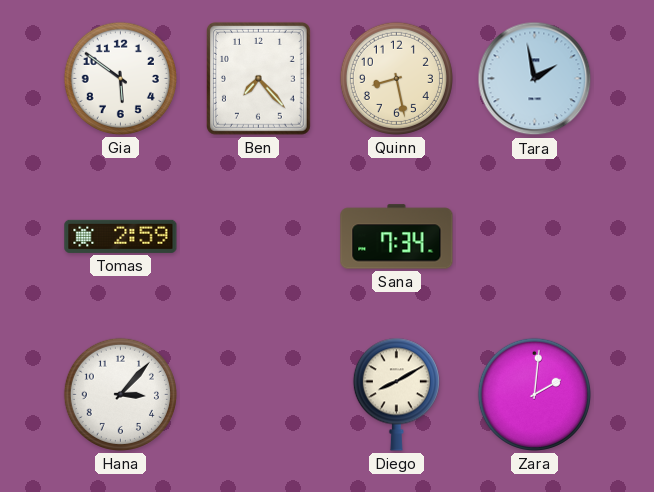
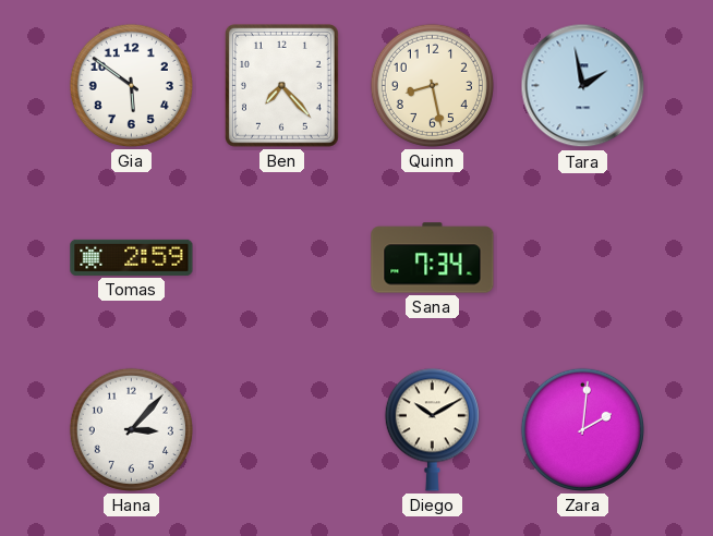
Diego: 8:10 -> 10:10 (432, 429)
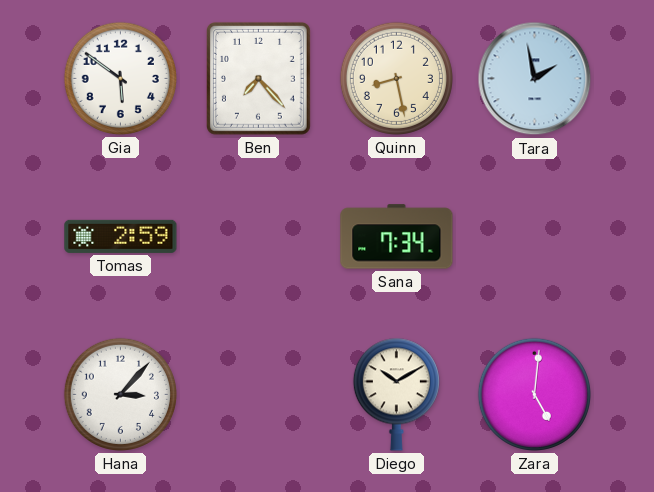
Zara: 2:01 -> 5:01 (534, 394)
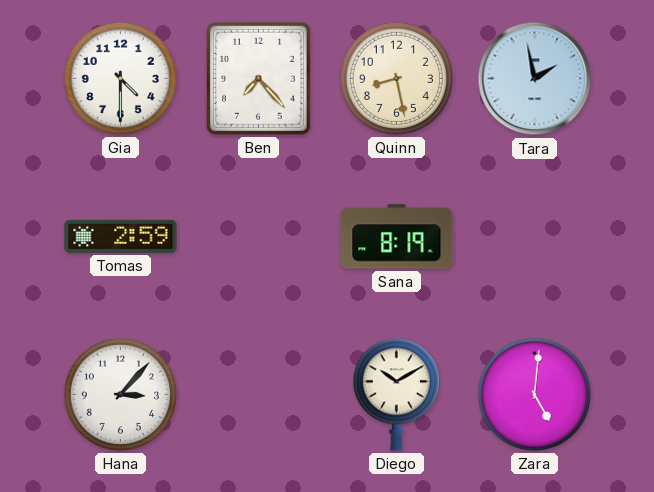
Gia: 5:51 -> 4:30 (120, 78)
Sana: 7:34 -> 8:19 (397, 237)
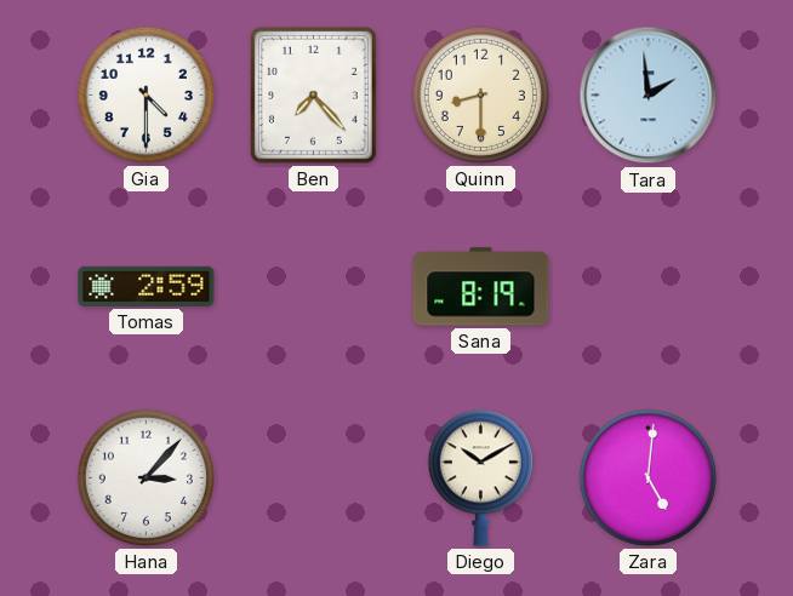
Quinn: 8:28 -> 8:30 (480, 94)
Tara: 1:58 -> 1:59 (649, 96)
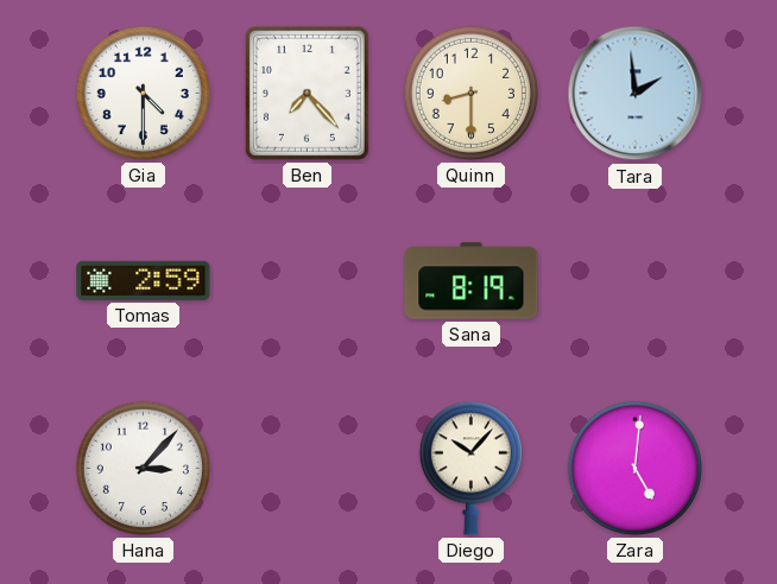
Diego: 10:10 -> 10:07 (470, 468)
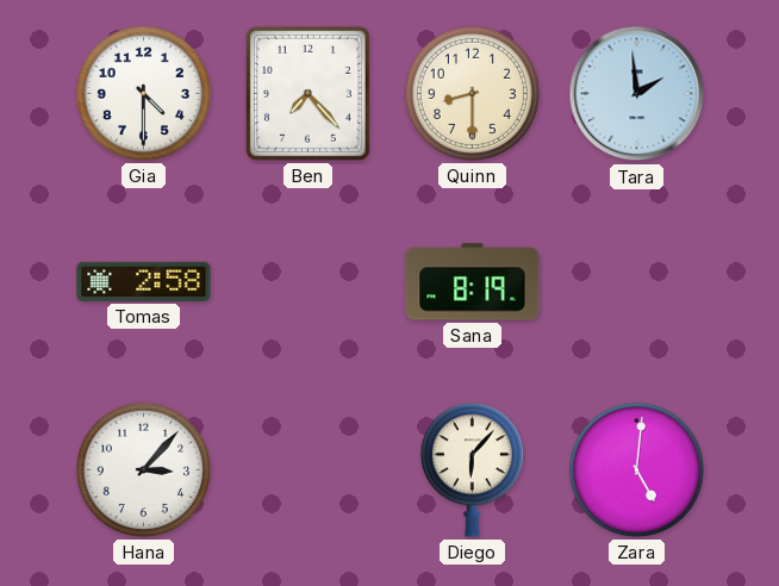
Tomas: 2:59 -> 2:58 (144, 281)
Diego: 10:07 -> 6:07 (472, 469)
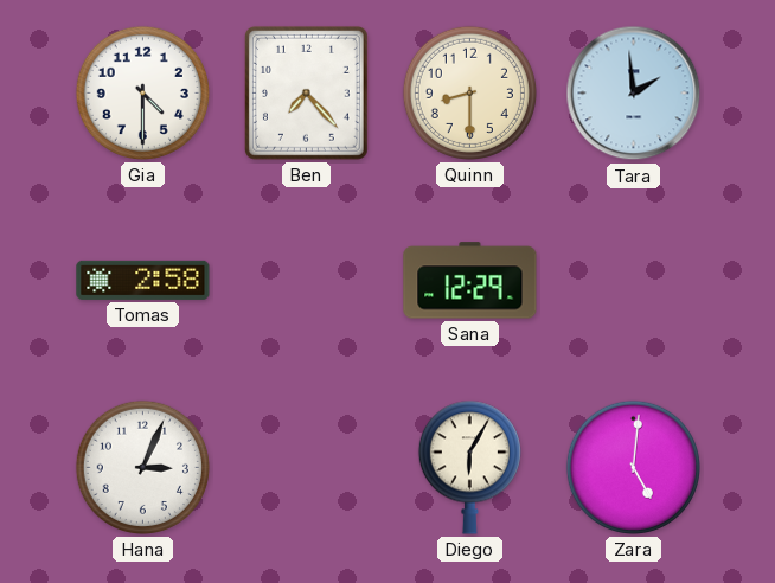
Sana: 8:19 -> 12:29 (470, 281)
Hana: 3:07 -> 3:04 (142, 467)
Diego: 6:07 -> 6:05 (469, 467)
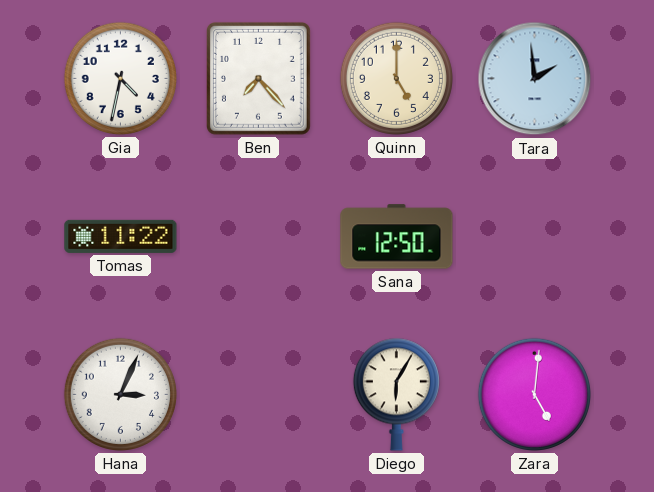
Gia: 4:30 -> 4:32 (120, 78)
Quinn: 8:30 -> 5:00 (396, 78)
Tomas: 2:58 -> 11:22 (121, 236)
Sana: 12:29 -> 12:50 (397, 237)
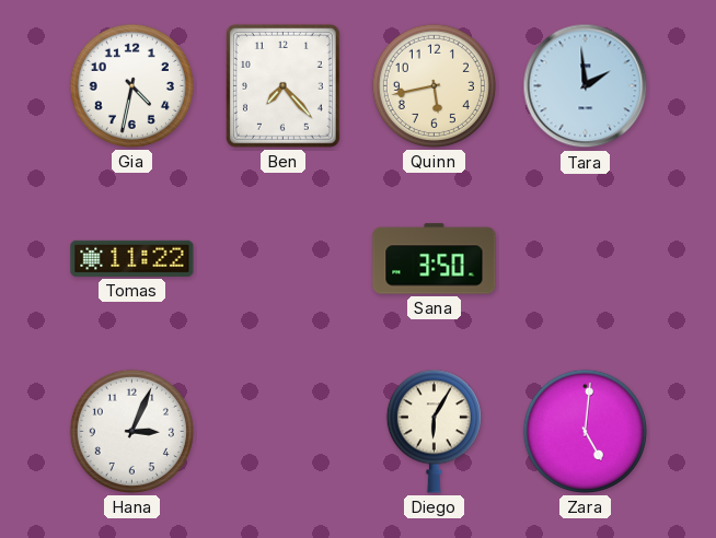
Quinn: 5:00 -> 5:43 (434, 85)
Sana: 12:50 -> 3:50 (435, 259)
